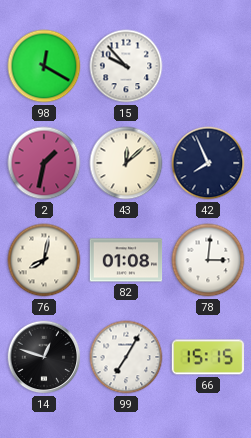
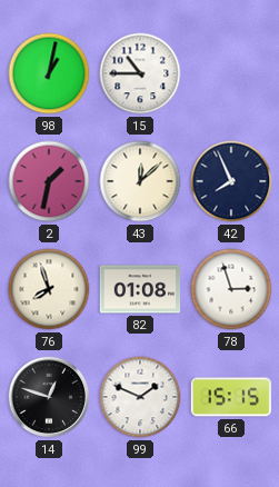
98: 12:20 -> 1:02 (49, 73)
15: 9:53 -> 10:45 (140, 73)
76: 8:02 -> 7:57 (49, 289)
78: 3:01 -> 2:57 (231, 289)
99: 7:05 -> 1:49 (140, 397)
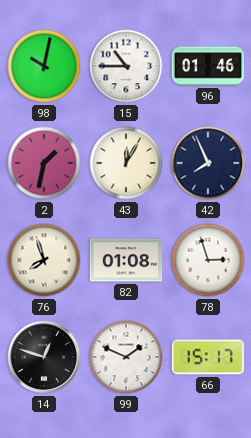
98: 1:02 -> 10:02 (44, 66)
96: none -> 01:46 (208, 66)
43: 12:08 -> 12:05 (126, 163)
66: 15:15 -> 15:17 (207, 357)
